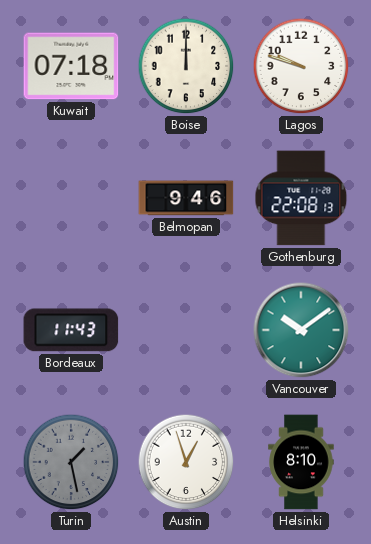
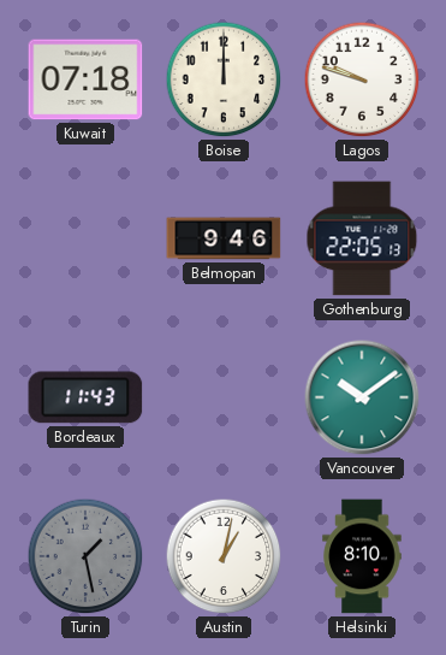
Gothenburg: 22:08 -> 22:05 (362, 238)
Austin: 12:57 -> 1:02 (224, 556)
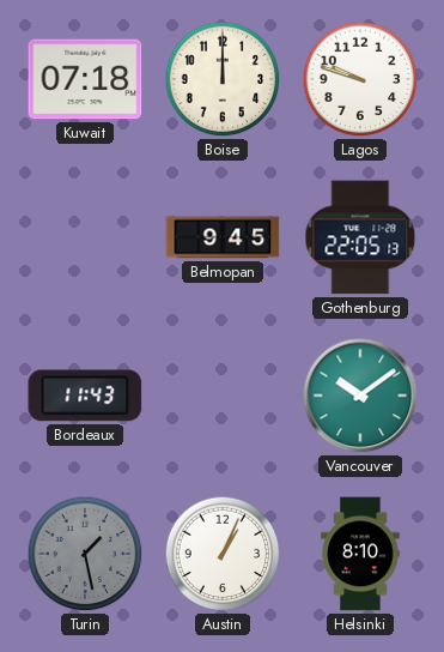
Belmopan: 9:46 -> 9:45 (223, 237)
Austin: 1:02 -> 1:04 (223, 554)
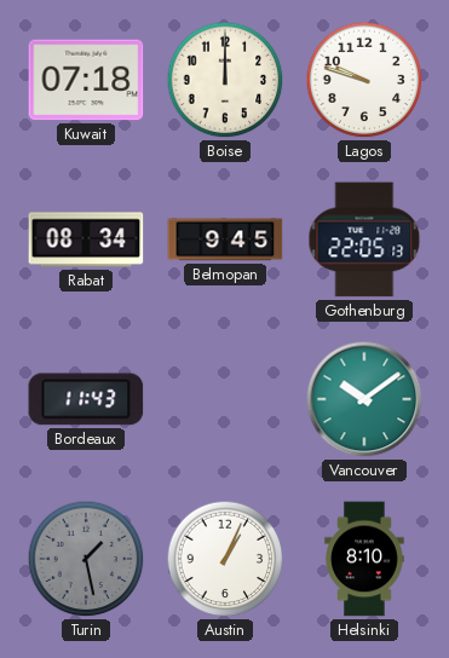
Rabat: none -> 08:34 (86, 239)
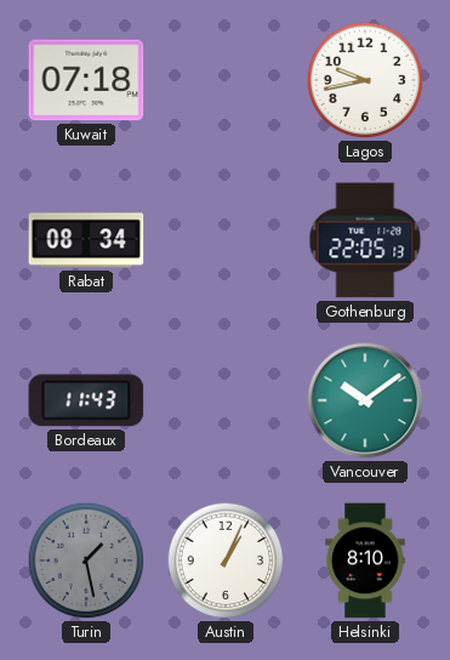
Boise: 12:00 -> none (225, 80)
Lagos: 9:48 -> 9:43 (365, 80)
Belmopan: 9:45 -> none (225, 239)
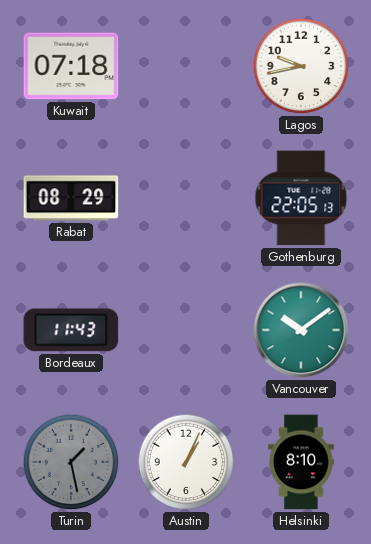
Rabat: 08:34 -> 08:29 (71, 198)
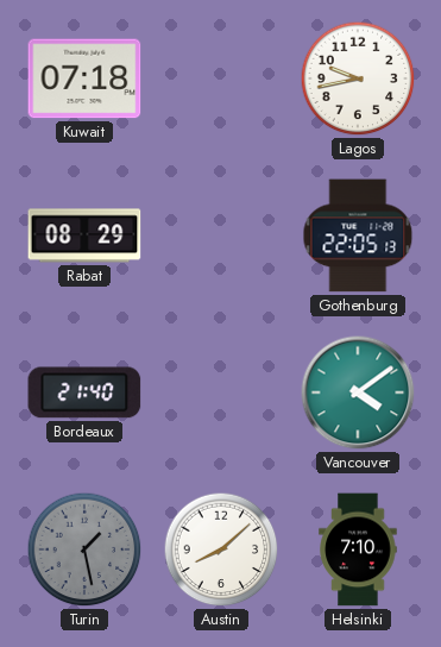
Bordeaux: 11:43 -> 21:40 (84, 392)
Vancouver: 10:09 -> 4:09 (358, 392)
Austin: 1:04 -> 8:08 (221, 549)
Helsinki: 8:10 -> 7:10 (358, 549)
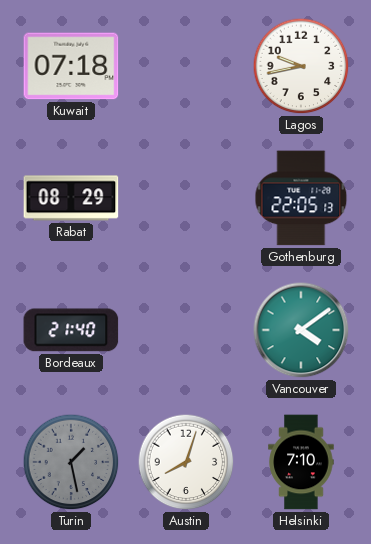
Austin: 8:08 -> 8:03 (186, 462)
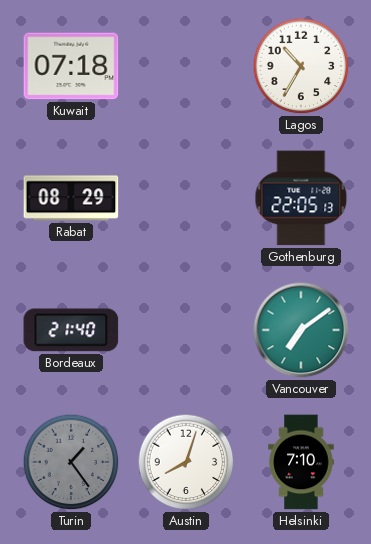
Lagos: 9:43 -> 10:35 (301, 66)
Vancouver: 4:09 -> 7:09 (301, 330)
Turin: 1:28 -> 1:24 (71, 462)
